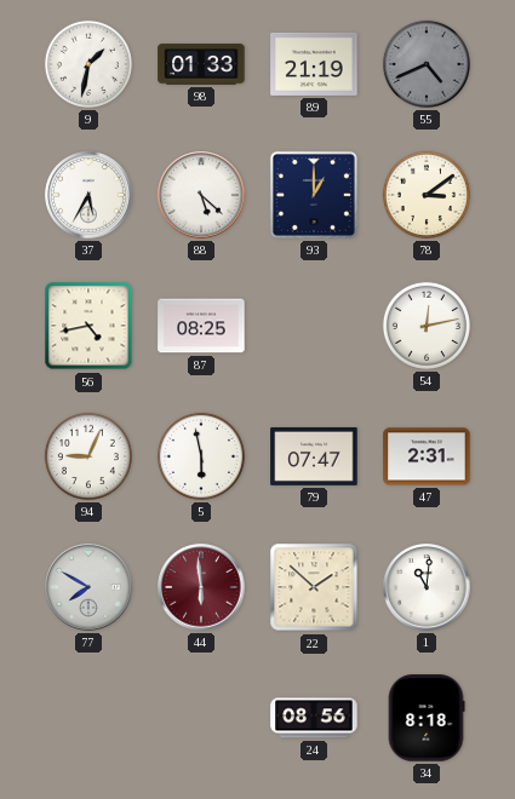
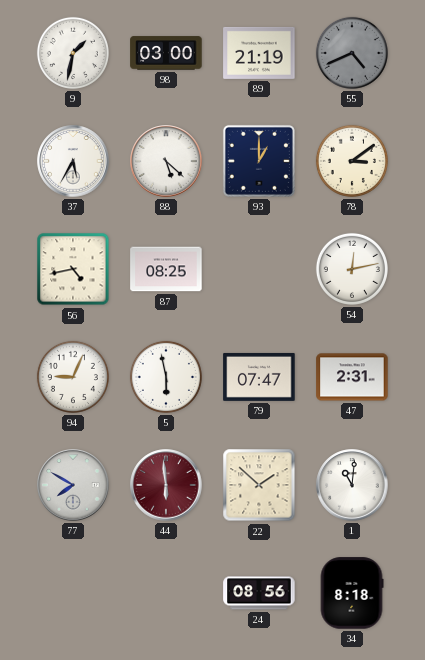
98: 01:33 -> 03:00 (166, 53)
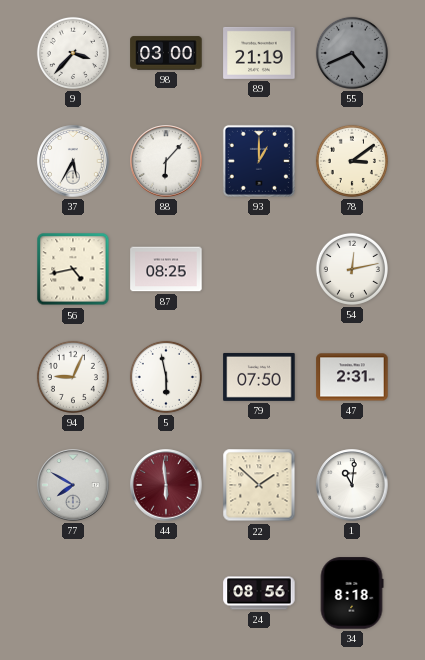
9: 1:32 -> 3:37 (73, 53)
88: 5:22 -> 6:07 (166, 161)
79: 07:47 -> 07:50 (259, 377)
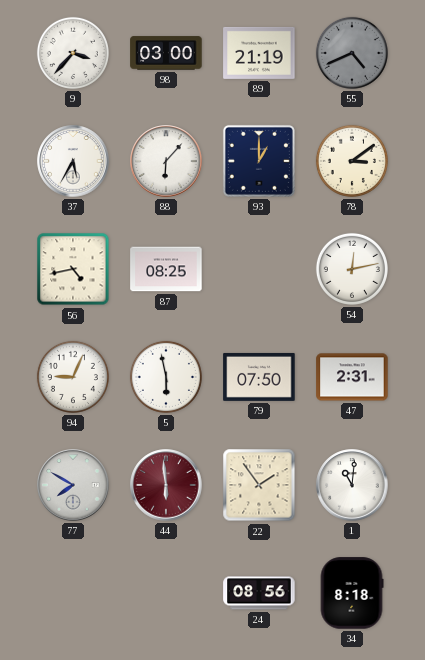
22: 1:52 -> 1:54 (259, 485)
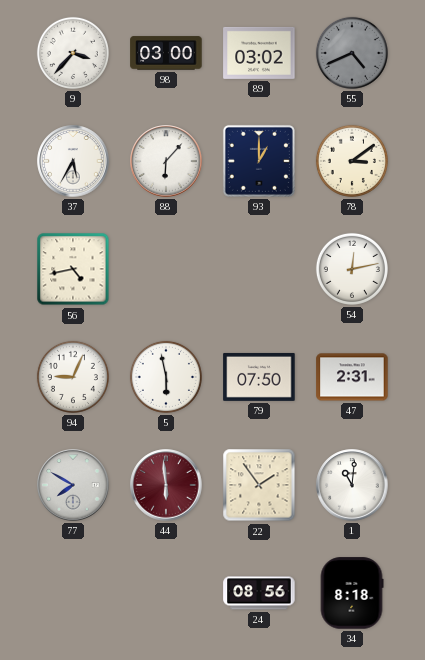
89: 21:19 -> 03:02 (259, 53)
87: 08:25 -> none (166, 269)
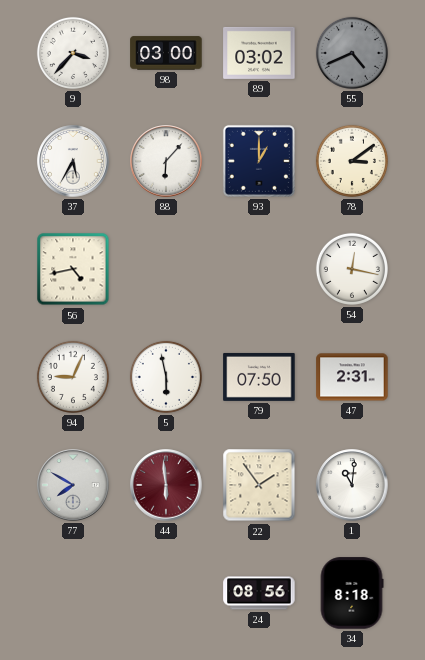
54: 12:13 -> 12:17 (352, 269)
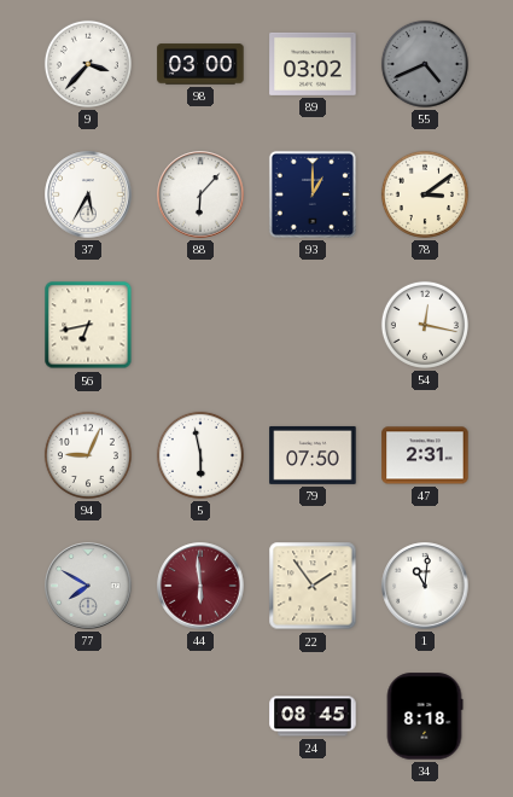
56: 4:43 -> 6:43 (88, 325)
24: 08:56 -> 08:45 (313, 716)
